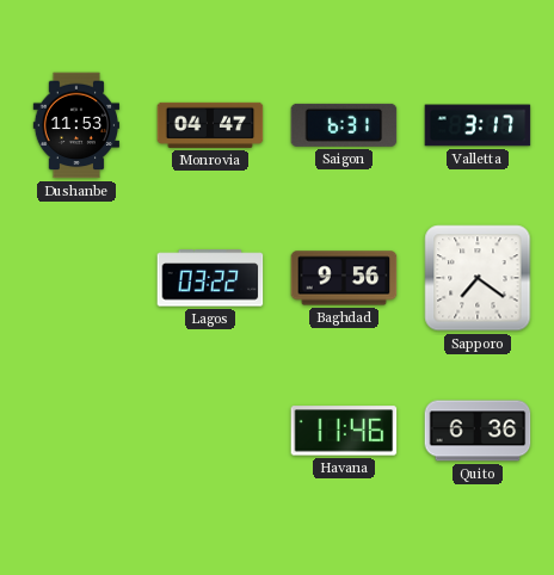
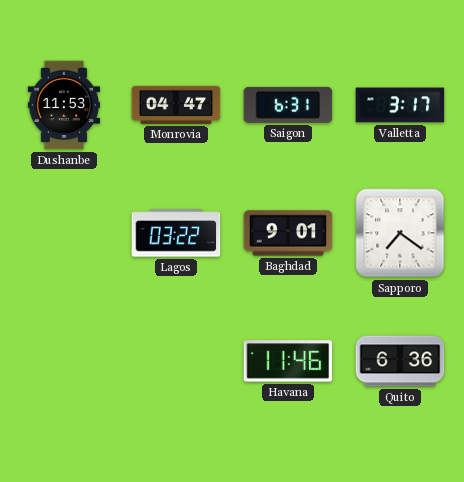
Baghdad: 9:56 -> 9:01 (288, 233)
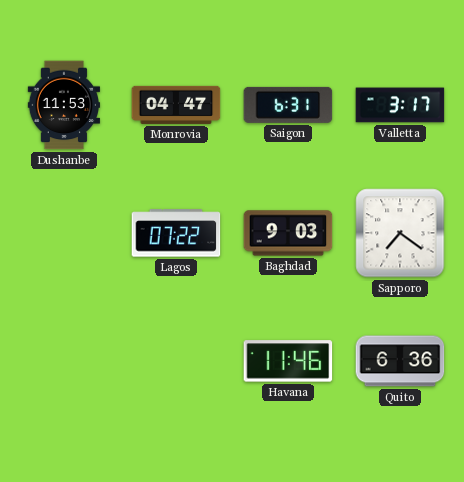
Lagos: 03:22 -> 07:22 (176, 233)
Baghdad: 9:01 -> 9:03 (288, 233)
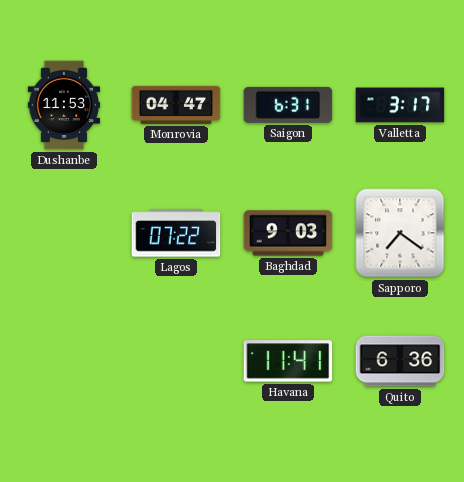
Havana: 11:46 -> 11:41 (288, 361)
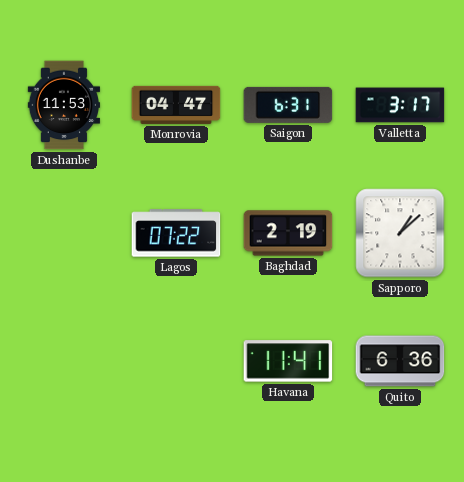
Baghdad: 9:03 -> 2:19 (288, 233)
Sapporo: 7:21 -> 1:08 (400, 233)
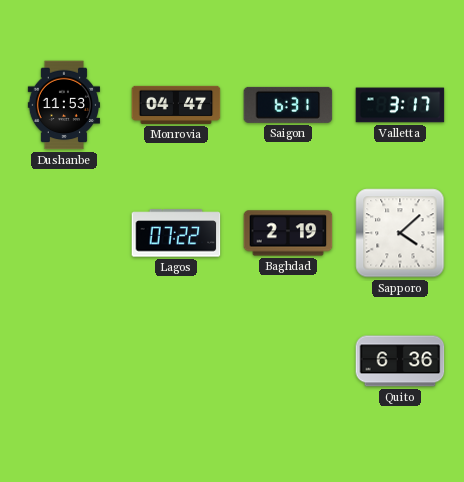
Sapporo: 1:08 -> 4:08 (400, 233)
Havana: 11:41 -> none (288, 361)
